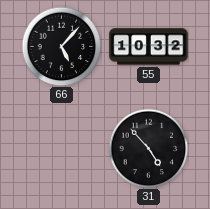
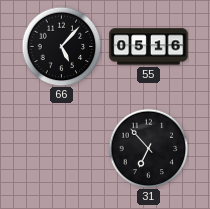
55: 10:32 -> 05:16 (149, 47)
31: 4:53 -> 6:53 (148, 148)
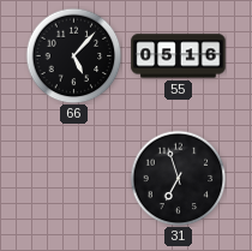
31: 6:53 -> 6:57 (178, 178)
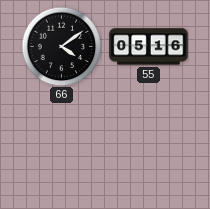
66: 5:07 -> 4:09 (61, 46)
31: 6:57 -> none (178, 178)
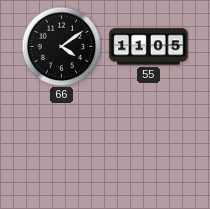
55: 05:16 -> 11:05 (149, 47)
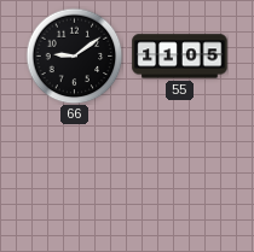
66: 4:09 -> 9:09 (74, 55)
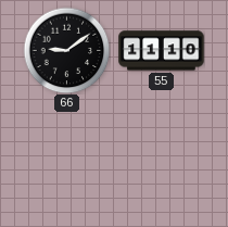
55: 11:05 -> 11:10 (162, 51)
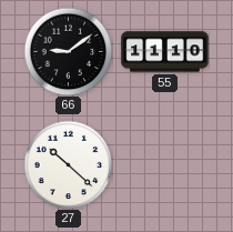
27: none -> 10:22 (68, 164)
